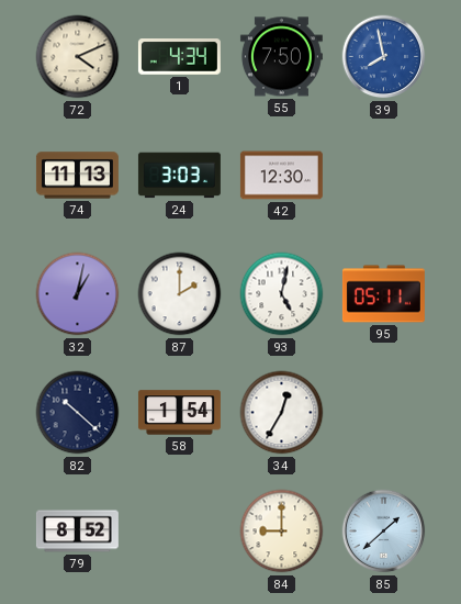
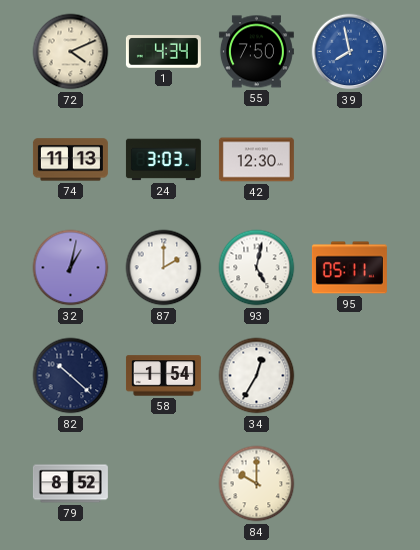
84: 9:00 -> 10:00 (257, 484)
85: 1:38 -> none (384, 532)
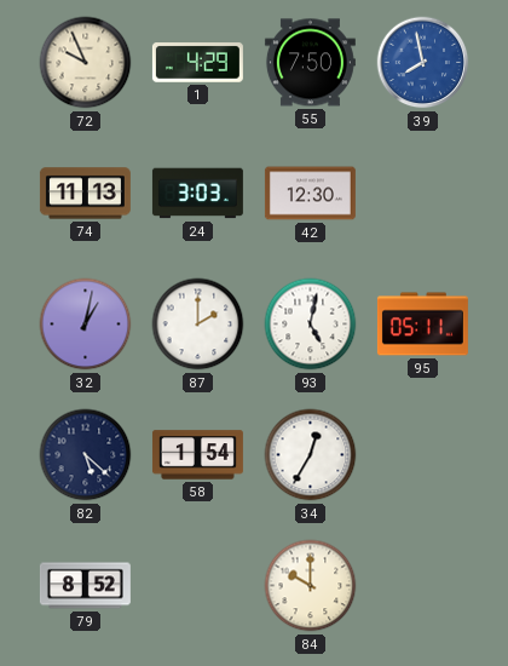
72: 4:11 -> 9:56 (86, 63)
1: 4:34 -> 4:29 (197, 63)
82: 10:22 -> 5:22 (86, 455)
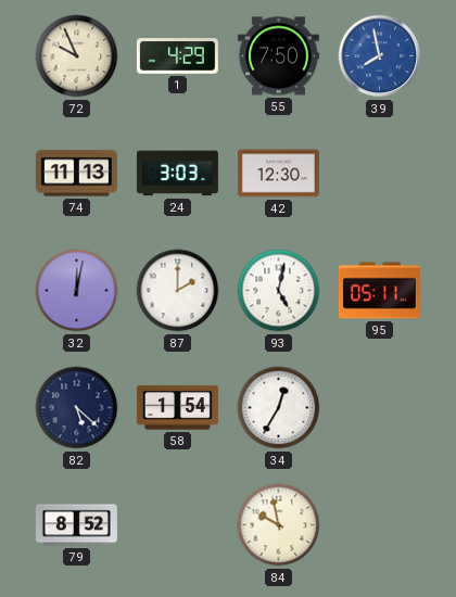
32: 1:02 -> 12:02 (77, 291)
84: 10:00 -> 9:58 (279, 525)
